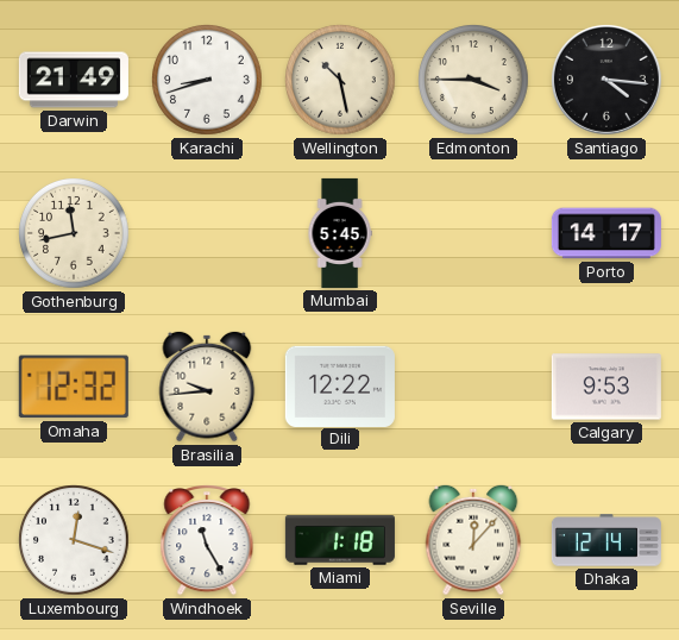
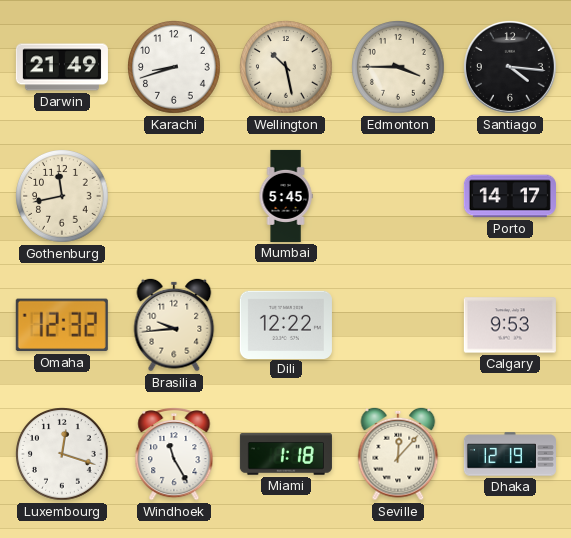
Dhaka: 12:14 -> 12:19 (510, 454)
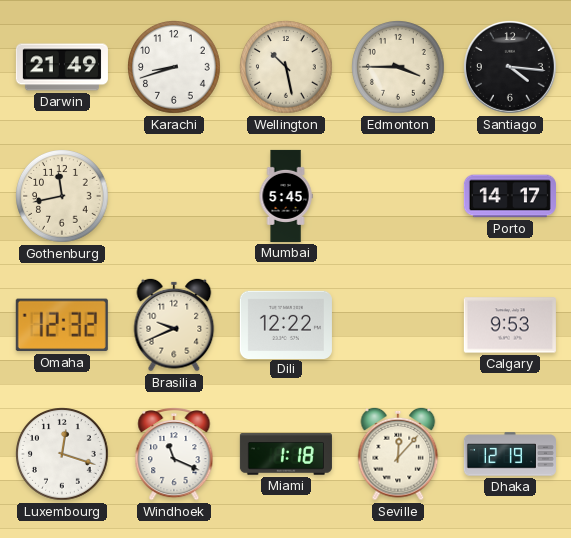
Brasilia: 9:44 -> 9:41 (174, 325)
Windhoek: 11:25 -> 11:19 (174, 455)
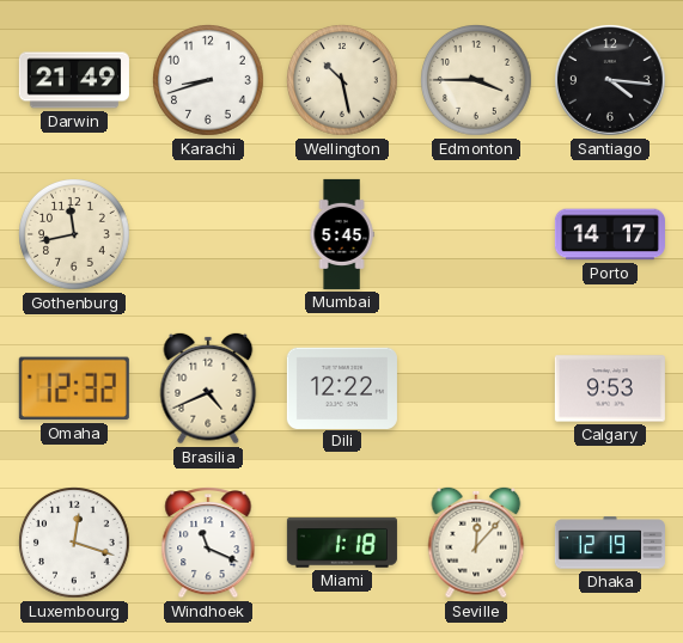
Brasilia: 9:41 -> 4:41 (208, 388)
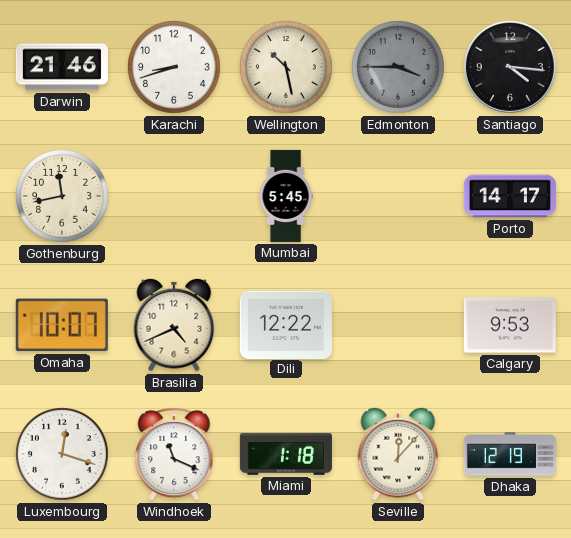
Darwin: 21:49 -> 21:46 (62, 67)
Edmonton dial: cream -> grey (399, 68)
Omaha: 12:32 -> 10:07 (62, 325)
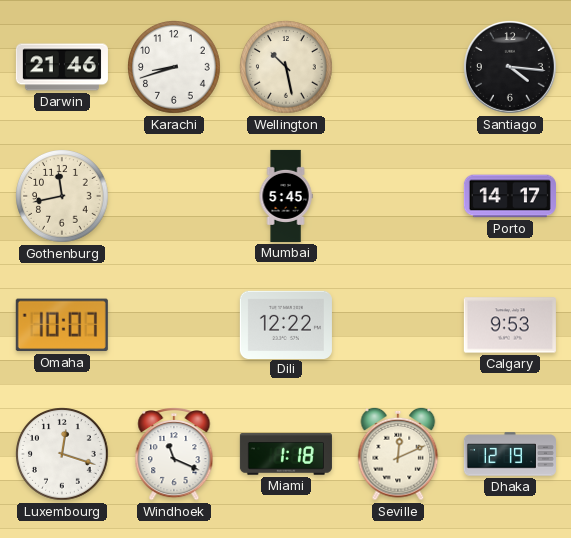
Edmonton: 3:45 -> none (399, 68)
Brasilia: 4:41 -> none (174, 325)
Seville: 12:07 -> 12:11 (398, 454)
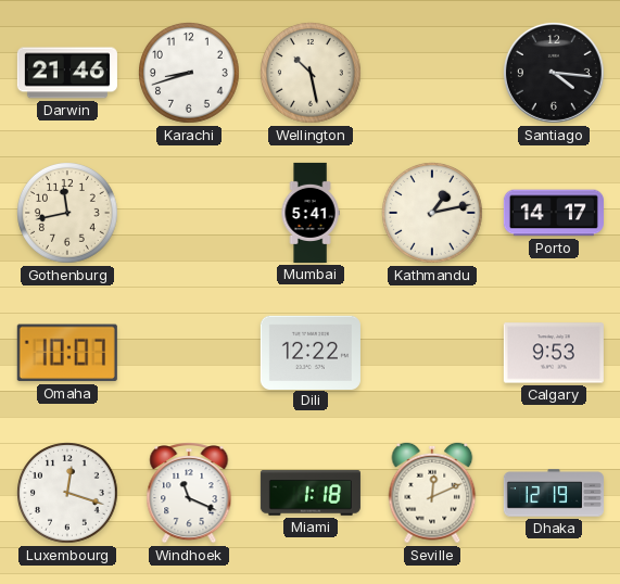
Mumbai: 5:45 -> 5:41 (311, 213)
Kathmandu: none -> 1:13 (433, 214)
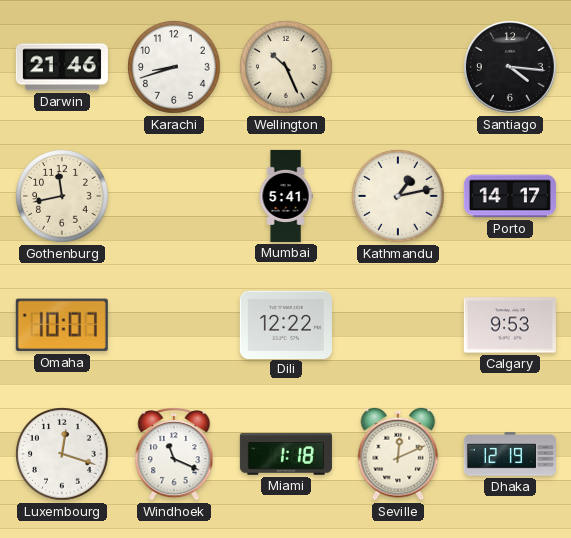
Wellington: 10:28 -> 10:26 (287, 68)
